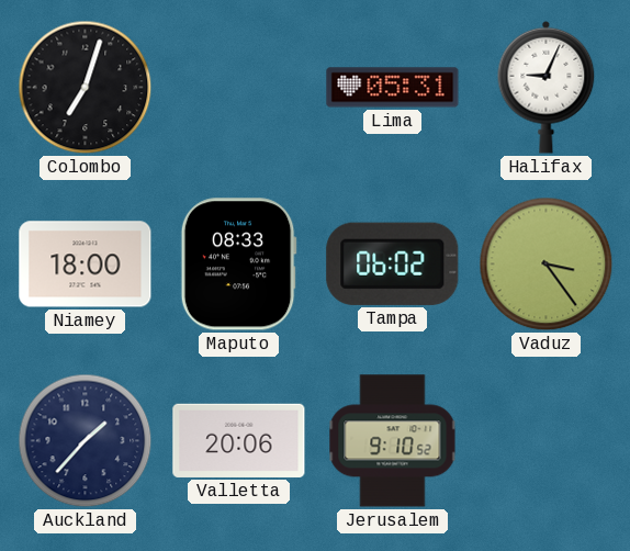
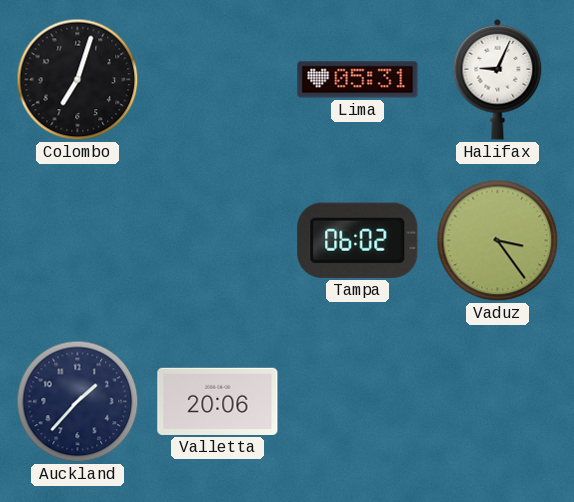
Niamey: 18:00 -> none (86, 265)
Maputo: 08:33 -> none (238, 265)
Jerusalem: 9:10 -> none (393, 441)
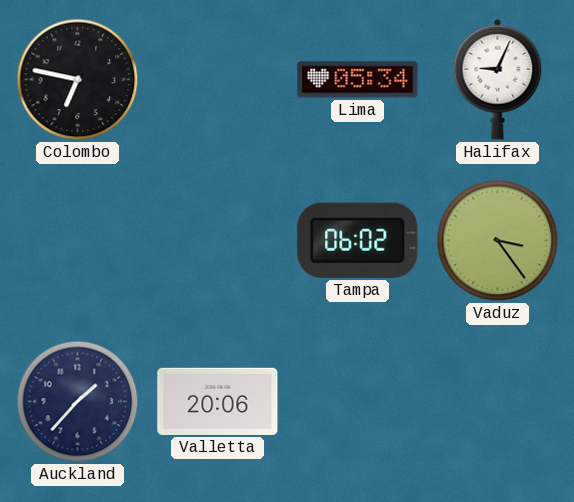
Colombo: 7:03 -> 6:47 (78, 80)
Lima: 05:31 -> 05:34 (358, 80)
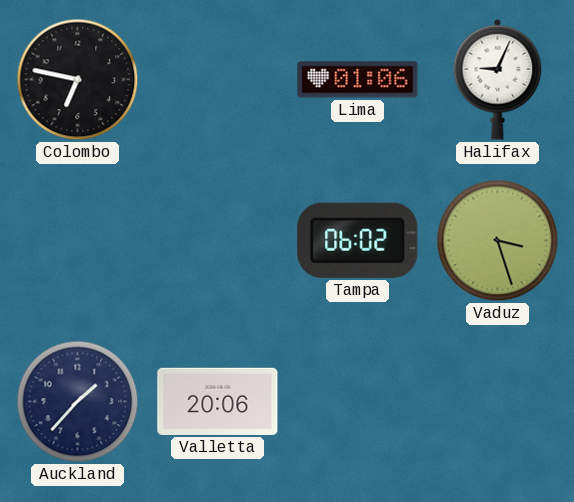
Lima: 05:34 -> 01:06 (358, 80)
Vaduz: 3:24 -> 3:27 (498, 241)
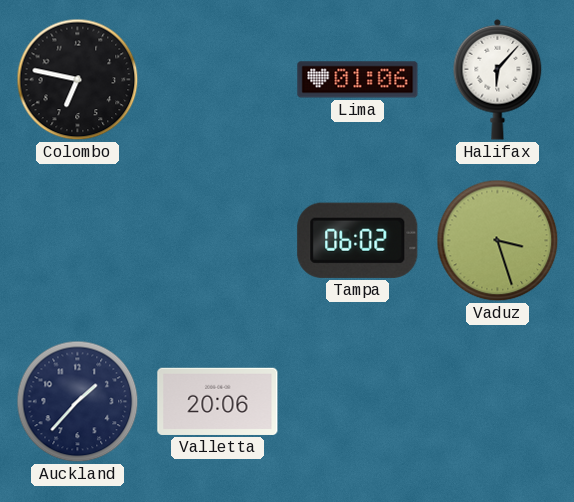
Halifax: 9:04 -> 6:07 (498, 79)
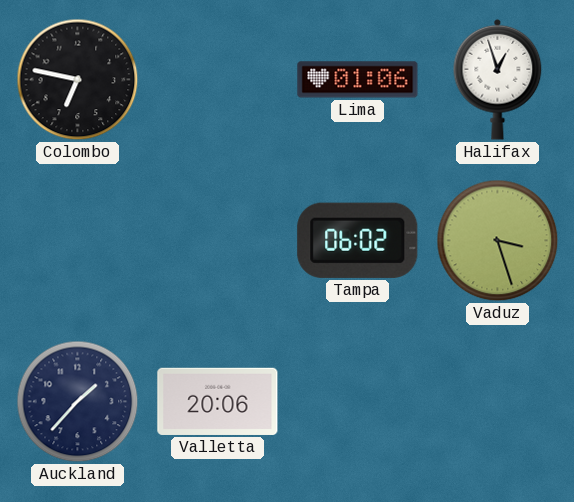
Halifax: 6:07 -> 12:57 (498, 79)
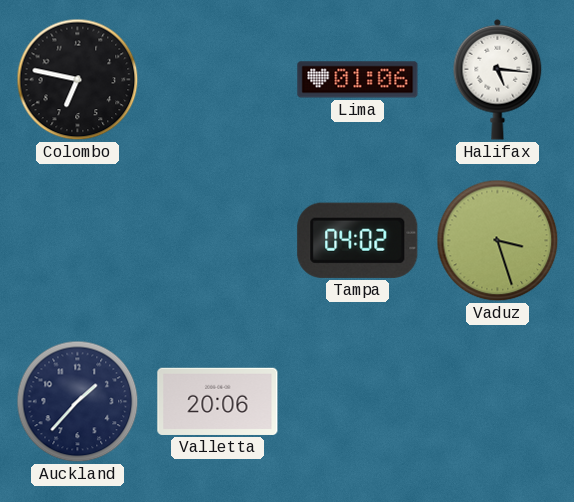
Halifax: 12:57 -> 5:16 (498, 79)
Tampa: 06:02 -> 04:02 (358, 240)
